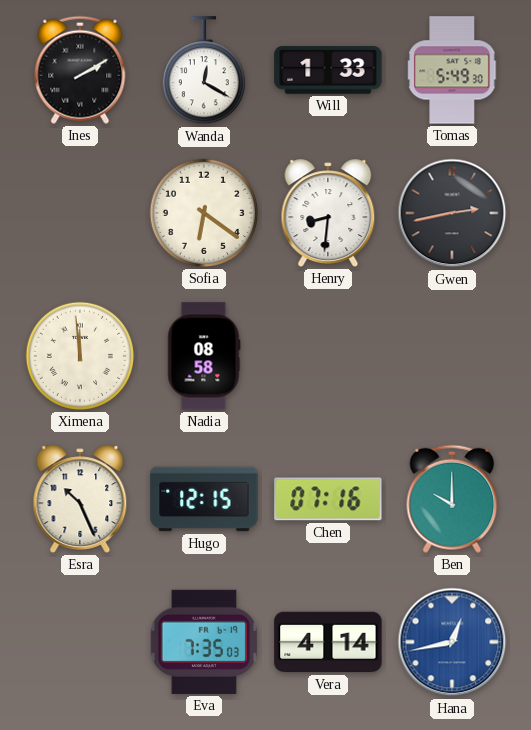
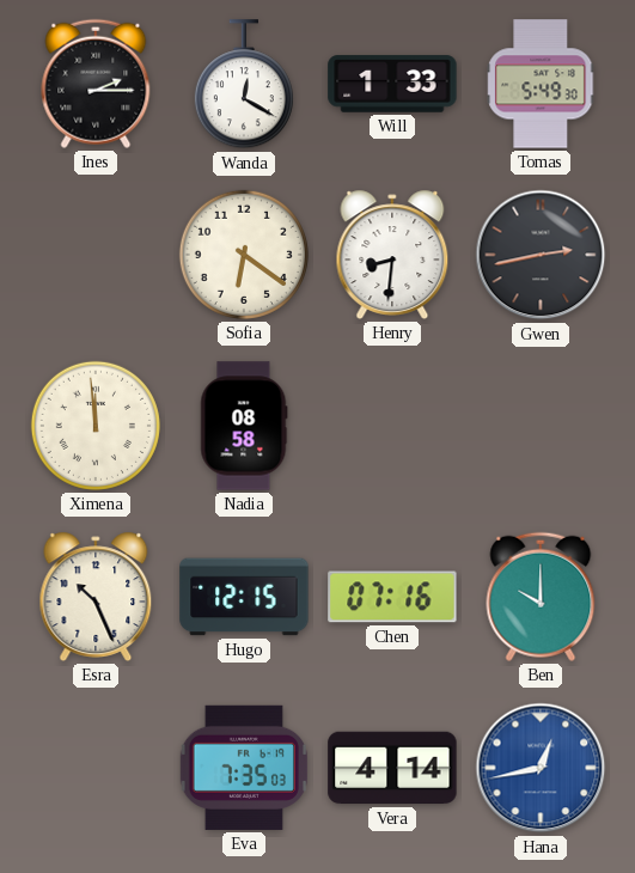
Ines: 2:10 -> 2:15 (96, 84)
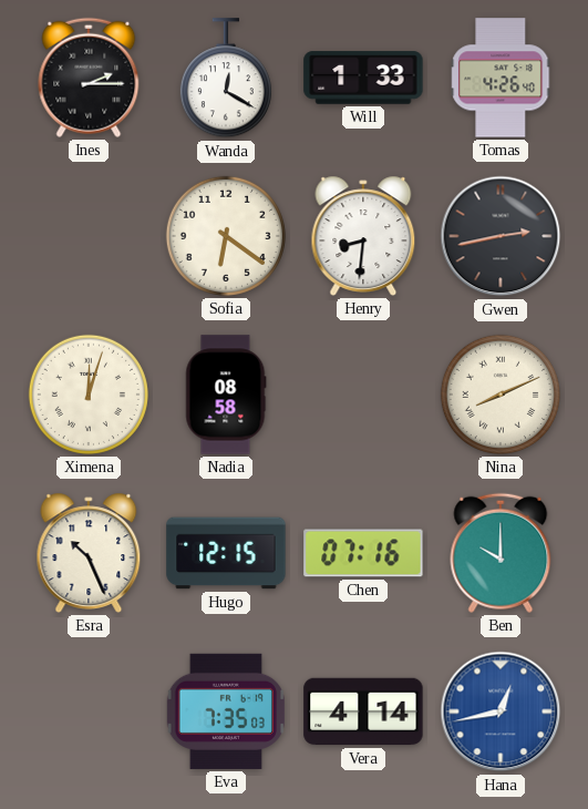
Tomas: 5:49 -> 4:26 (502, 78)
Ximena: 11:59 -> 12:03 (89, 395)
Nina: none -> 8:11 (501, 395)
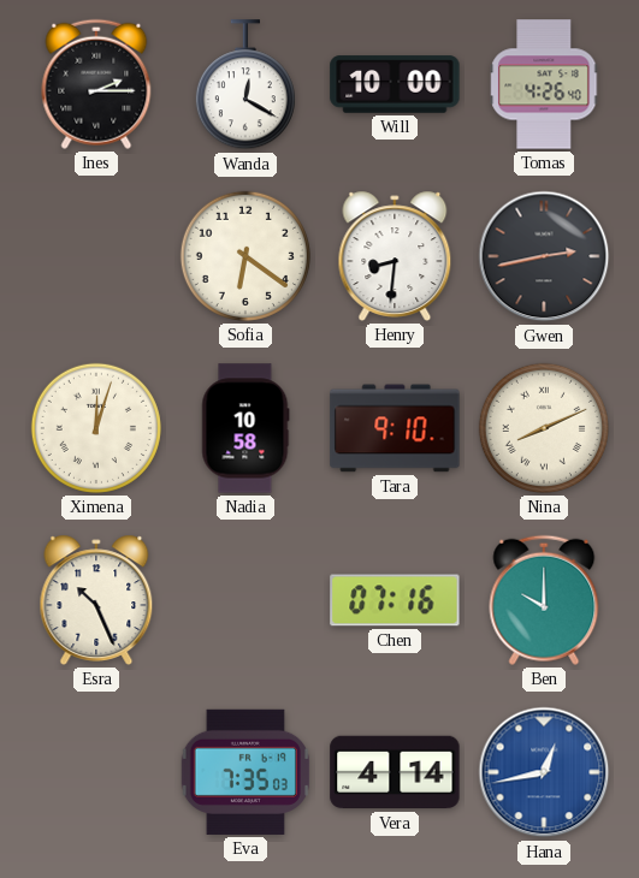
Will: 1:33 -> 10:00 (395, 84)
Nadia: 08:58 -> 10:58 (245, 428)
Tara: none -> 9:10 (395, 428)
Hugo: 12:15 -> none (226, 553)
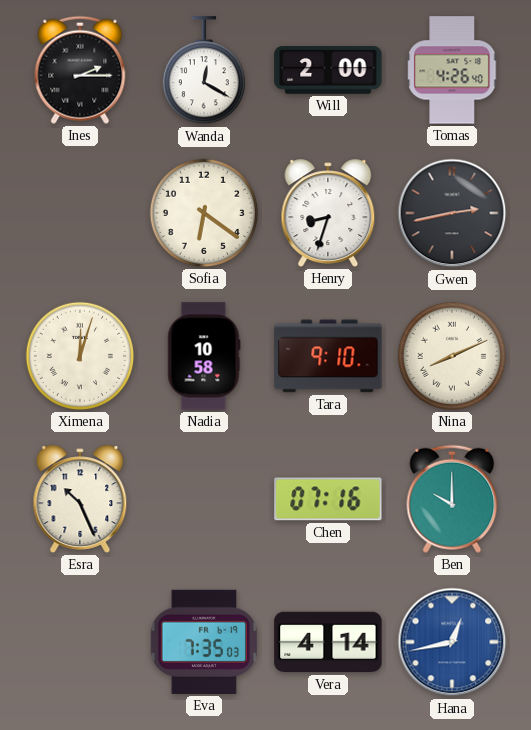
Will: 10:00 -> 2:00 (328, 70)
Henry: 8:31 -> 8:33 (328, 213)
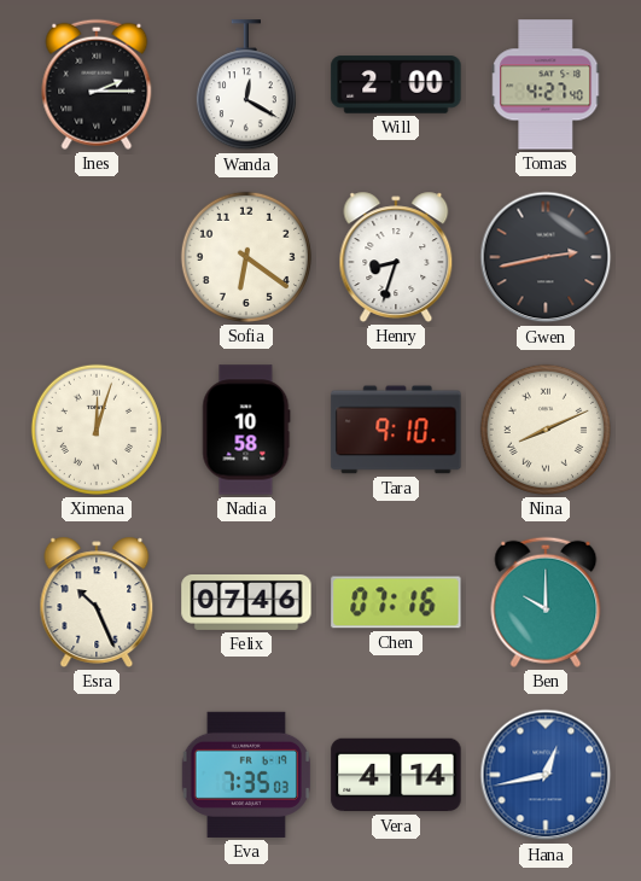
Tomas: 4:26 -> 4:27 (547, 84)
Felix: none -> 07:46 (246, 602)
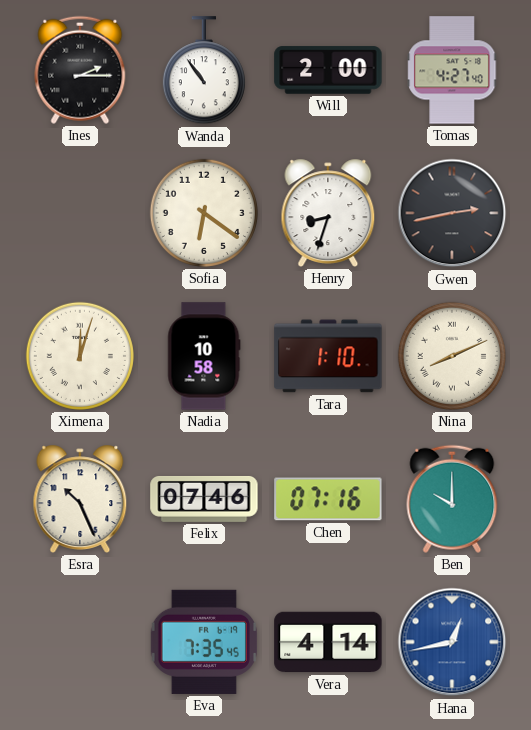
Wanda: 12:20 -> 10:54 (204, 71)
Tara: 9:10 -> 1:10 (328, 356)
Eva: 7:35:03 -> 7:35:45 (204, 642)
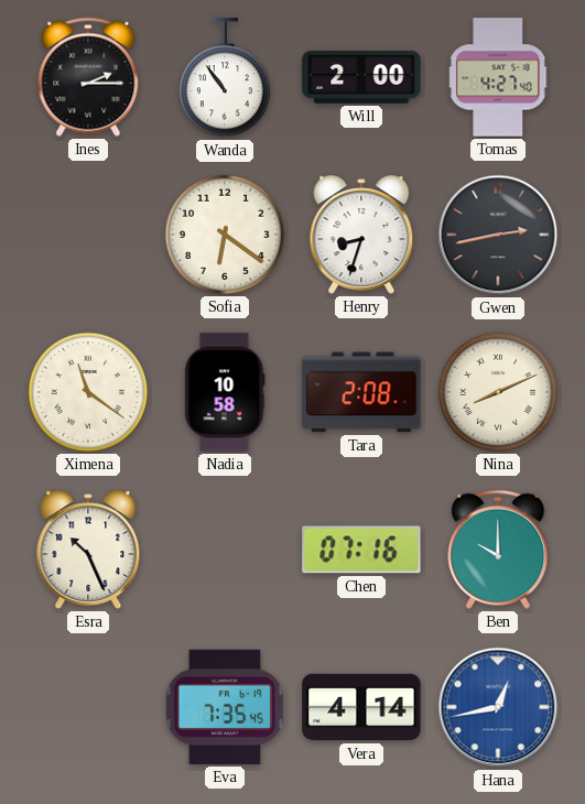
Ximena: 12:03 -> 11:21 (88, 392)
Tara: 1:10 -> 2:08 (361, 392)
Felix: 07:46 -> none (204, 499)
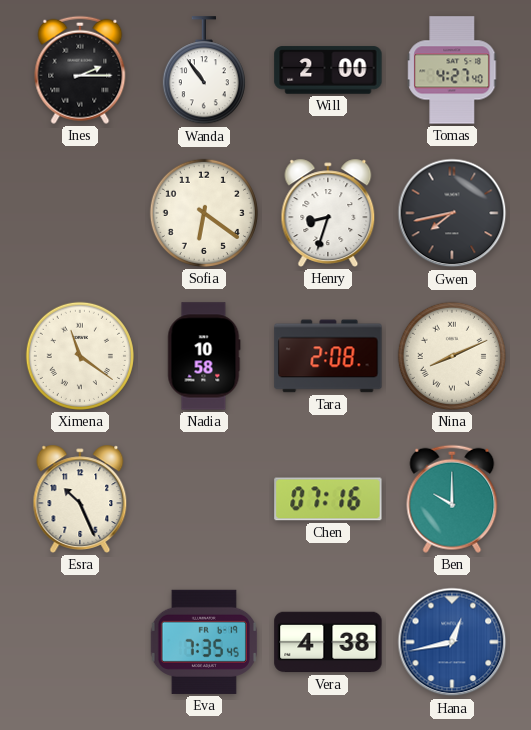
Gwen: 2:43 -> 7:43 (452, 213)
Vera: 4:14 -> 4:38 (328, 642)
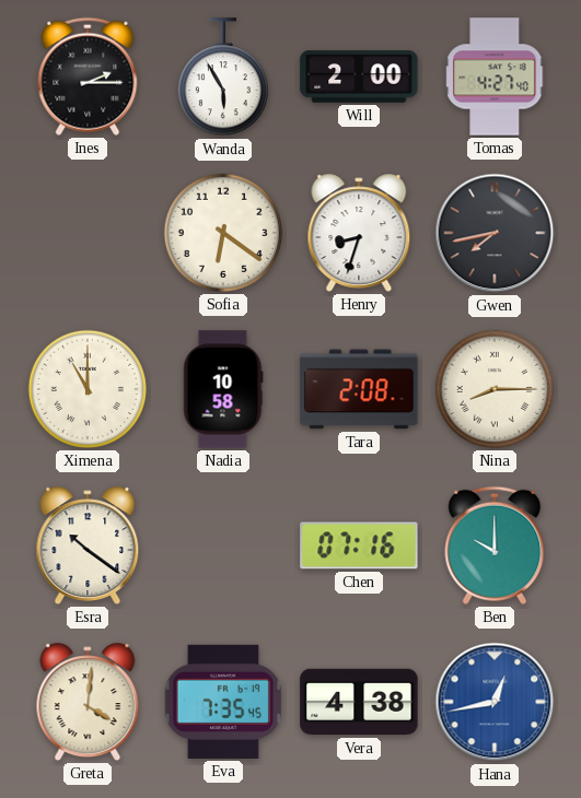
Wanda: 10:54 -> 5:55 (223, 78)
Ximena: 11:21 -> 11:00 (88, 389)
Nina: 8:11 -> 8:15 (495, 389)
Esra: 10:26 -> 10:21 (88, 545)
Greta: none -> 4:01 (88, 702)
